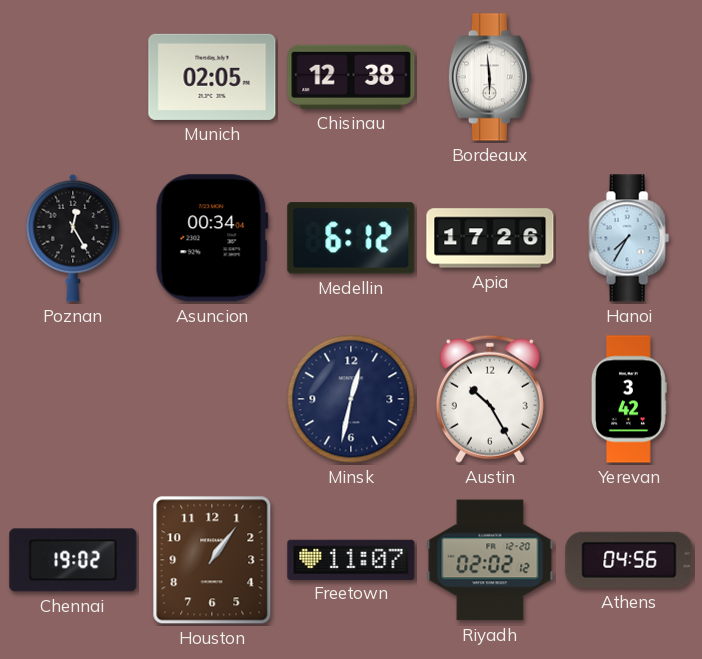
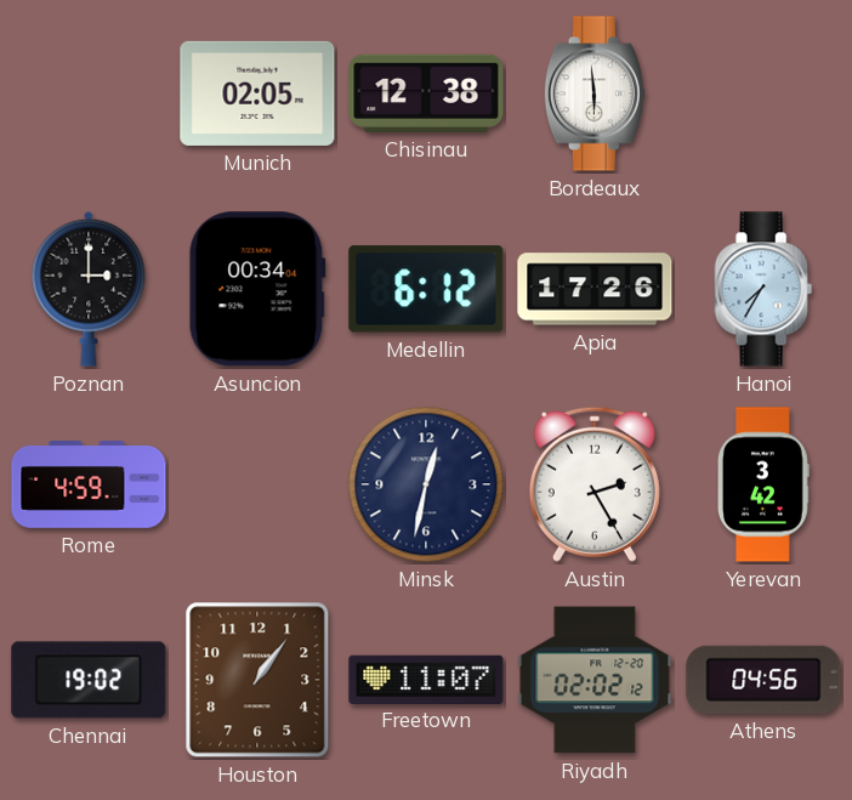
Poznan: 12:25 -> 3:00 (89, 289)
Rome: none -> 4:59 (89, 486)
Austin: 10:25 -> 2:25 (595, 484)
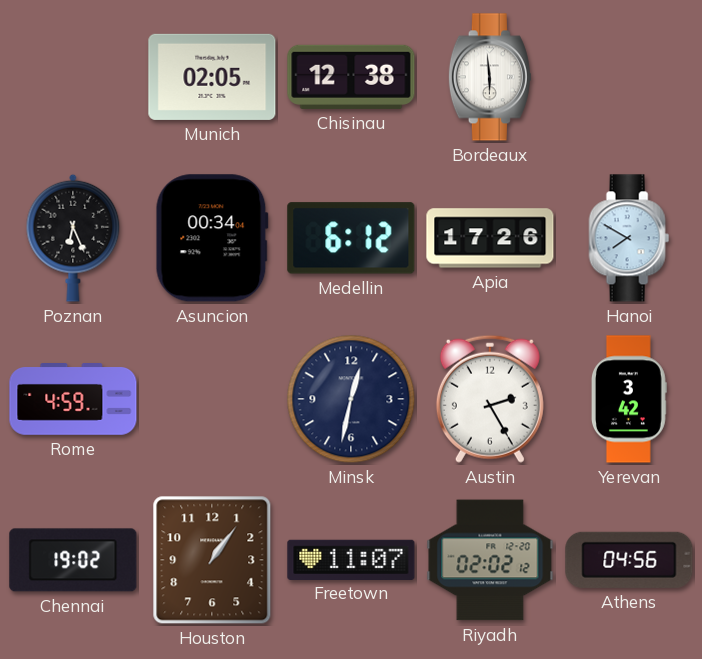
Poznan: 3:00 -> 6:26 (73, 238)
Hanoi: 7:35 -> 7:50 (629, 238)
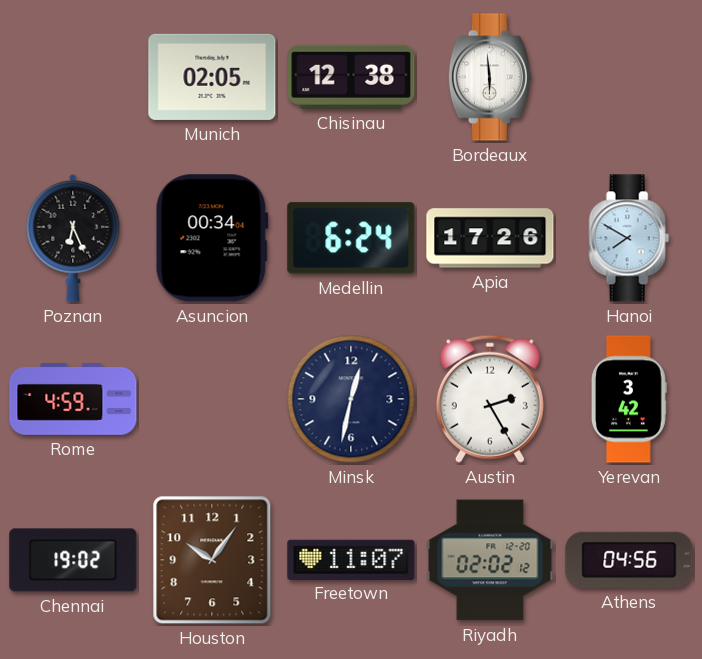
Medellin: 6:12 -> 6:24 (351, 238)
Houston: 1:06 -> 10:06 (212, 560)
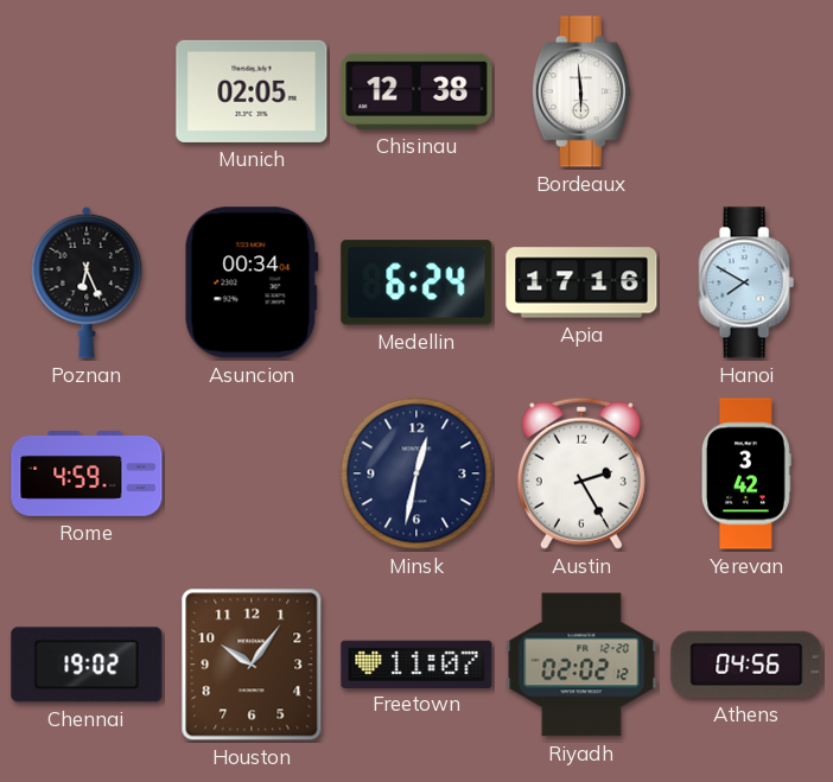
Apia: 17:26 -> 17:16 (581, 282)
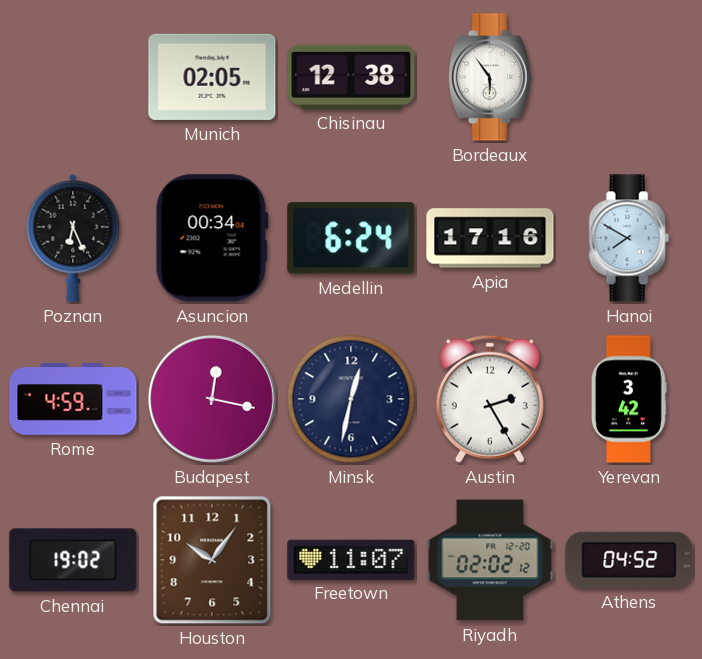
Bordeaux: 5:59 -> 5:54 (490, 77)
Budapest: none -> 12:17 (212, 399)
Athens: 04:56 -> 04:52 (629, 560)
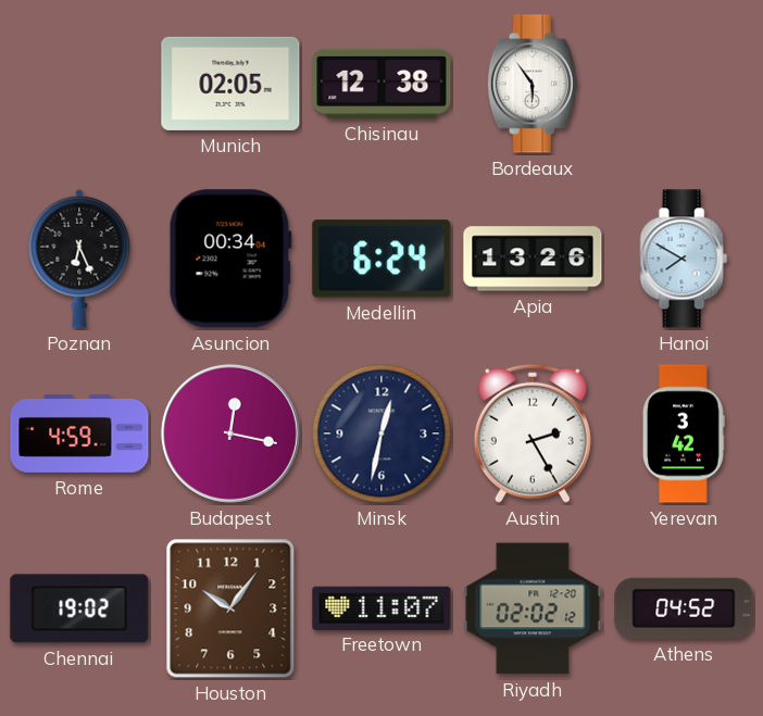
Apia: 17:16 -> 13:26 (533, 259)
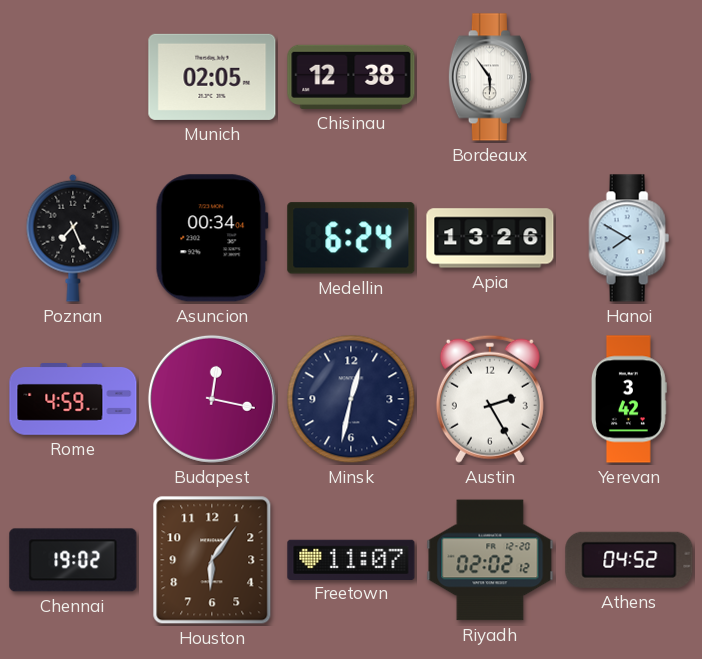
Poznan: 6:26 -> 7:26 (73, 238)
Houston: 10:06 -> 6:06 (212, 560)
